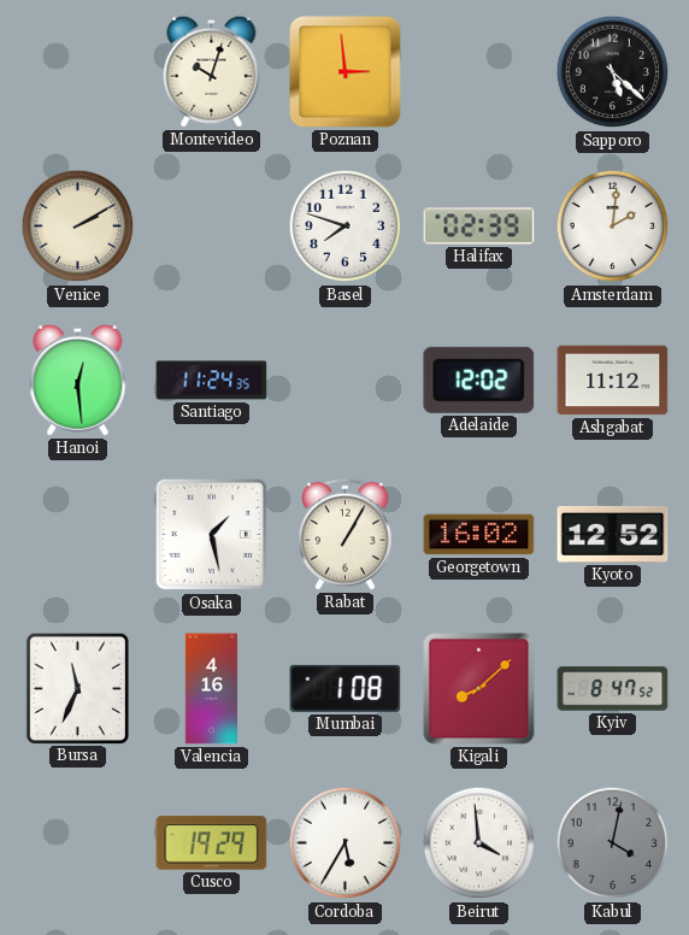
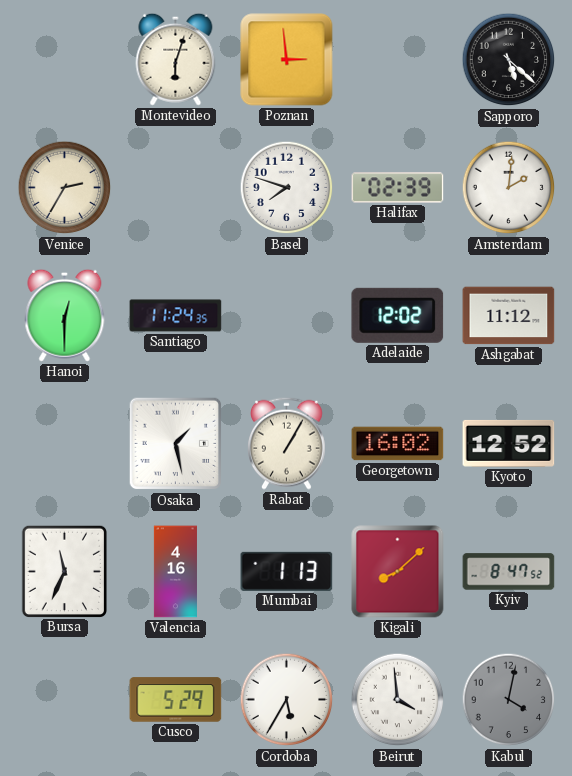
Montevideo: 10:03 -> 6:03 (176, 59)
Venice: 2:10 -> 2:35 (65, 188)
Hanoi: 12:29 -> 12:30 (65, 315)
Mumbai: 1:08 -> 1:13 (287, 571)
Cusco: 19:29 -> 5:29 (176, 700)
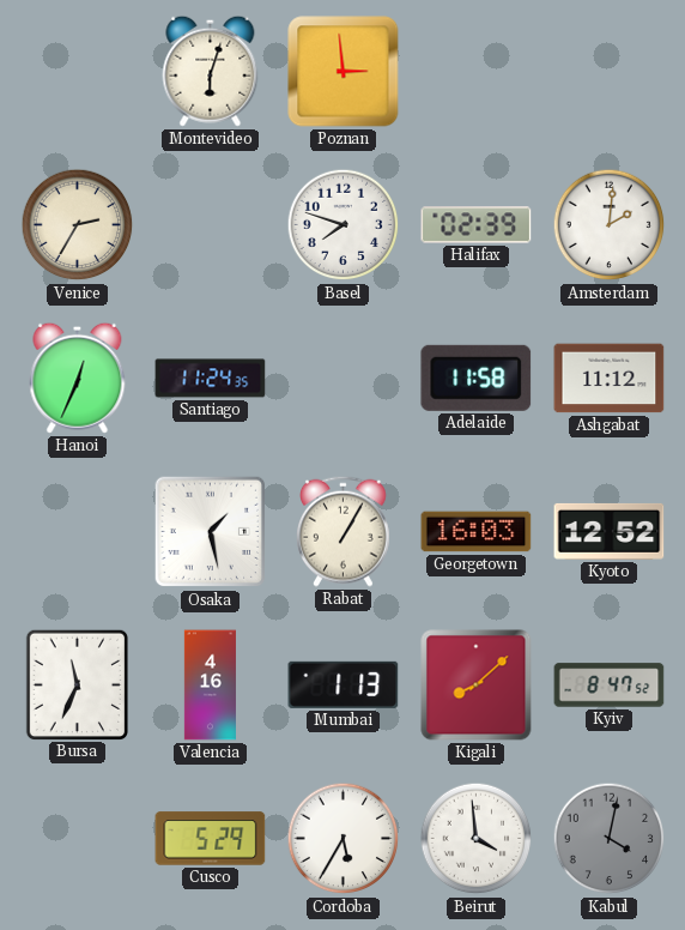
Sapporo: 5:22 -> none (509, 60)
Hanoi: 12:30 -> 12:34 (78, 378)
Adelaide: 12:02 -> 11:58 (477, 378)
Georgetown: 16:02 -> 16:03 (477, 532)
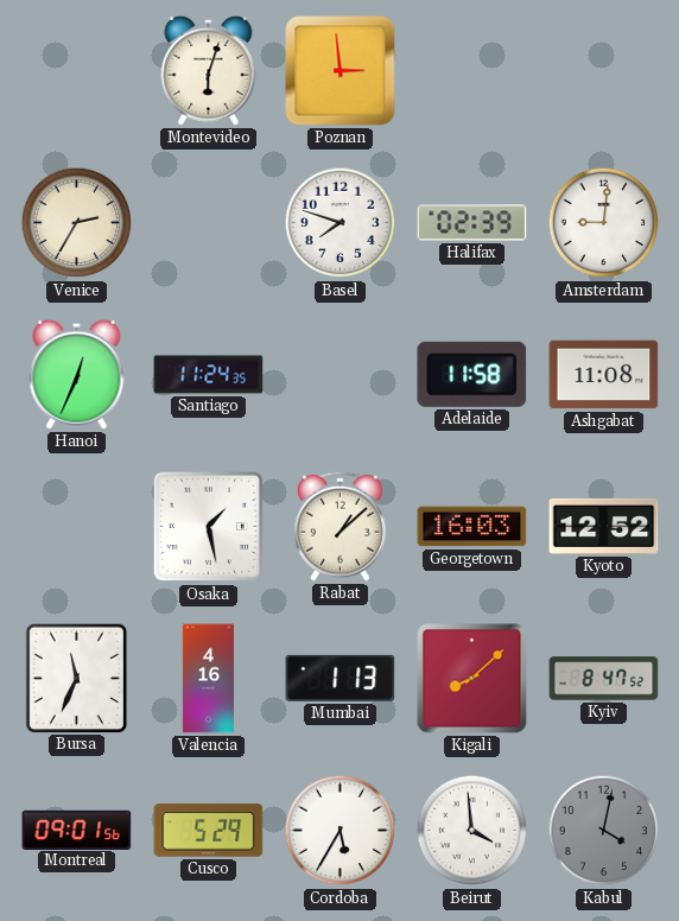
Amsterdam: 2:01 -> 9:01 (604, 223)
Ashgabat: 11:12 -> 11:08 (604, 375)
Rabat: 1:05 -> 1:08 (341, 526)
Montreal: none -> 09:01 (77, 830)
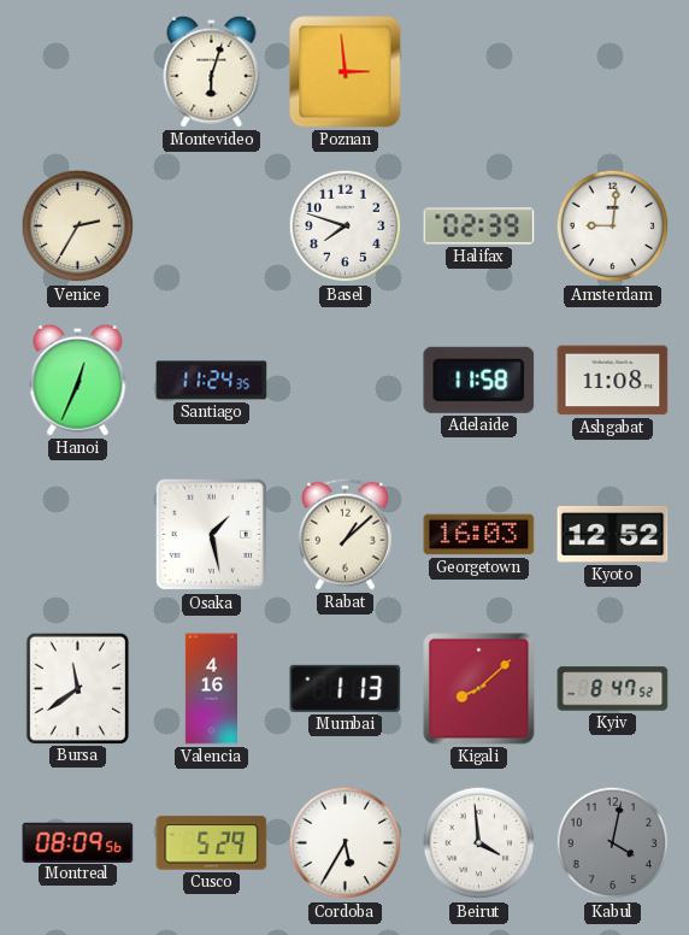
Bursa: 11:34 -> 11:39 (77, 688)
Montreal: 09:01 -> 08:09 (78, 842)
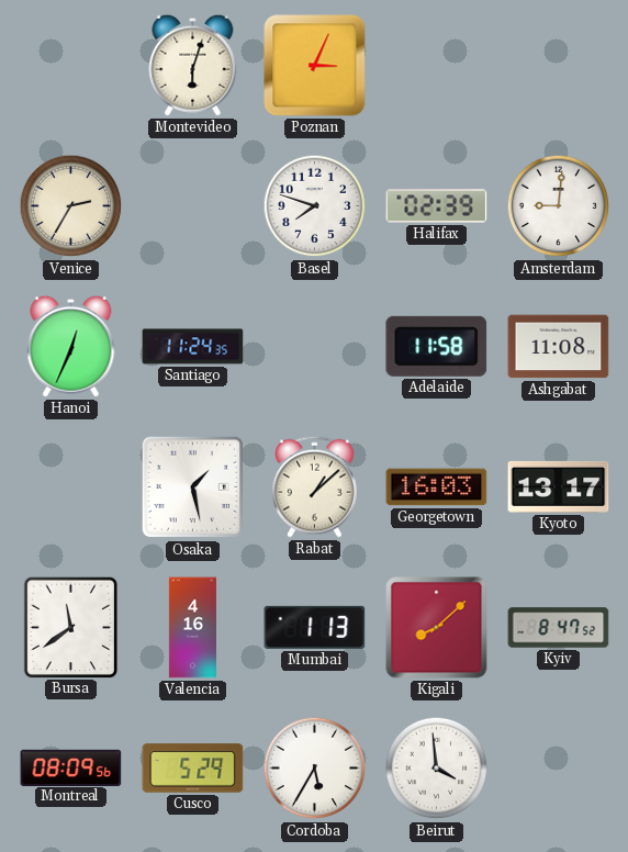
Poznan: 2:59 -> 3:04 (315, 66)
Kyoto: 12:52 -> 13:17 (559, 486)
Kabul: 4:02 -> none (613, 843)
